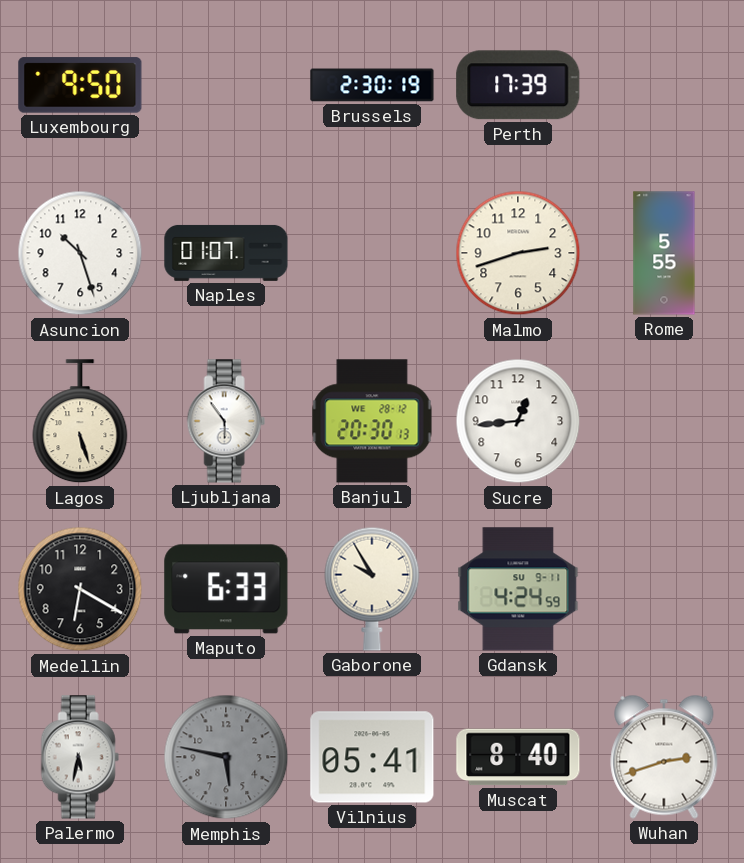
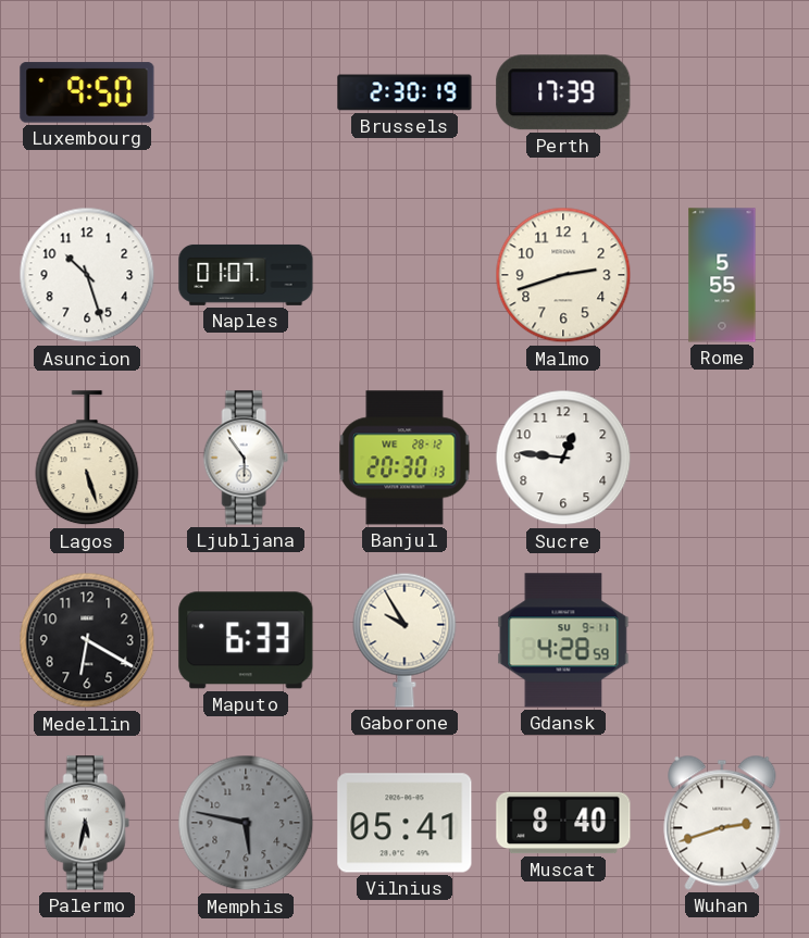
Sucre: 12:44 -> 12:46 (563, 458)
Gdansk: 4:24 -> 4:28 (563, 640)
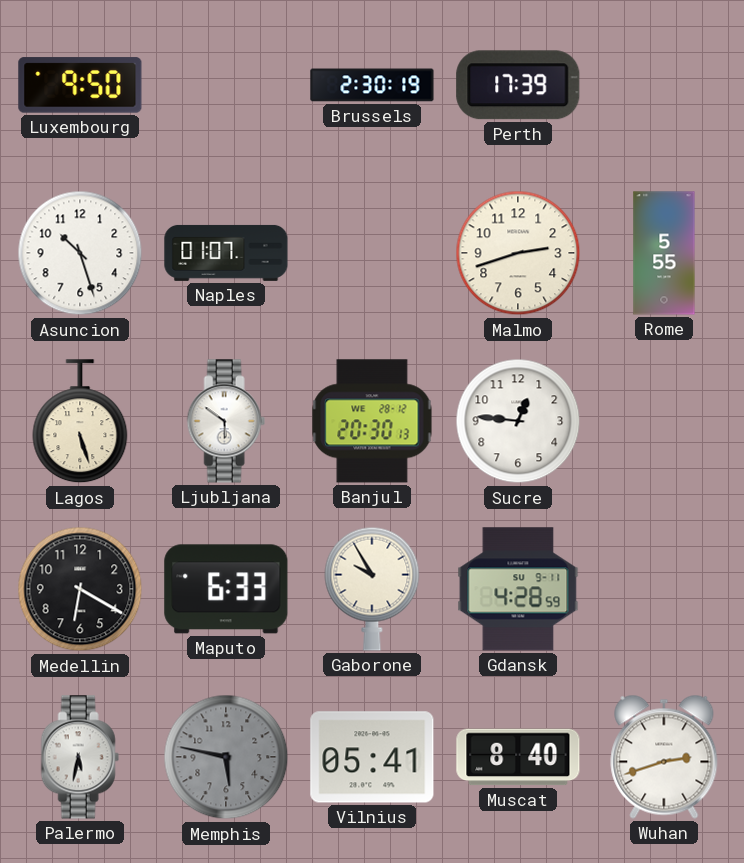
Ljubljana: 5:54 -> 5:51 (226, 421)
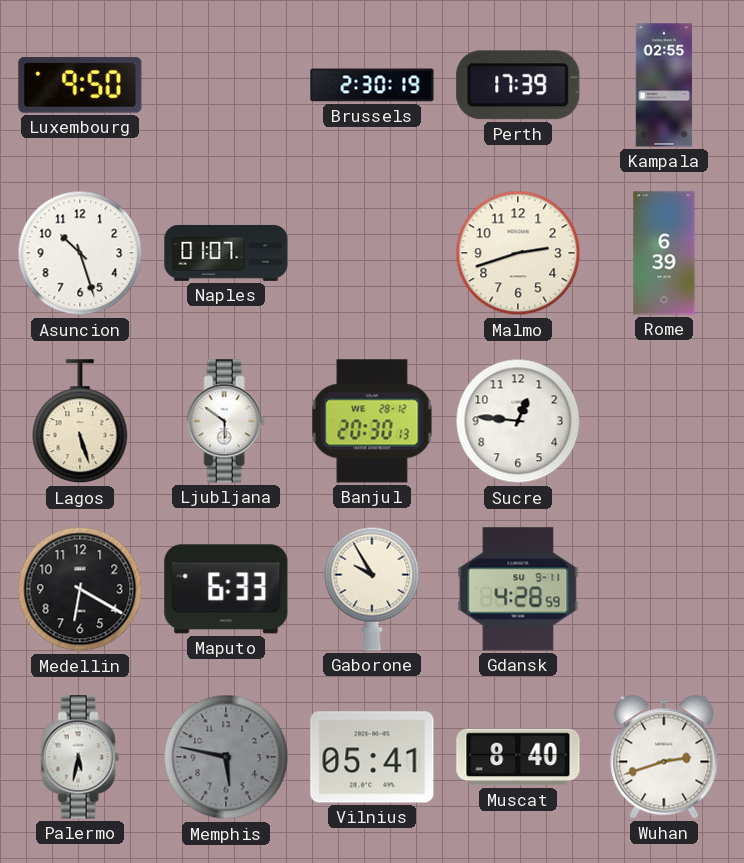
Kampala: none -> 02:55 (664, 85)
Rome: 5:55 -> 6:39 (664, 253)
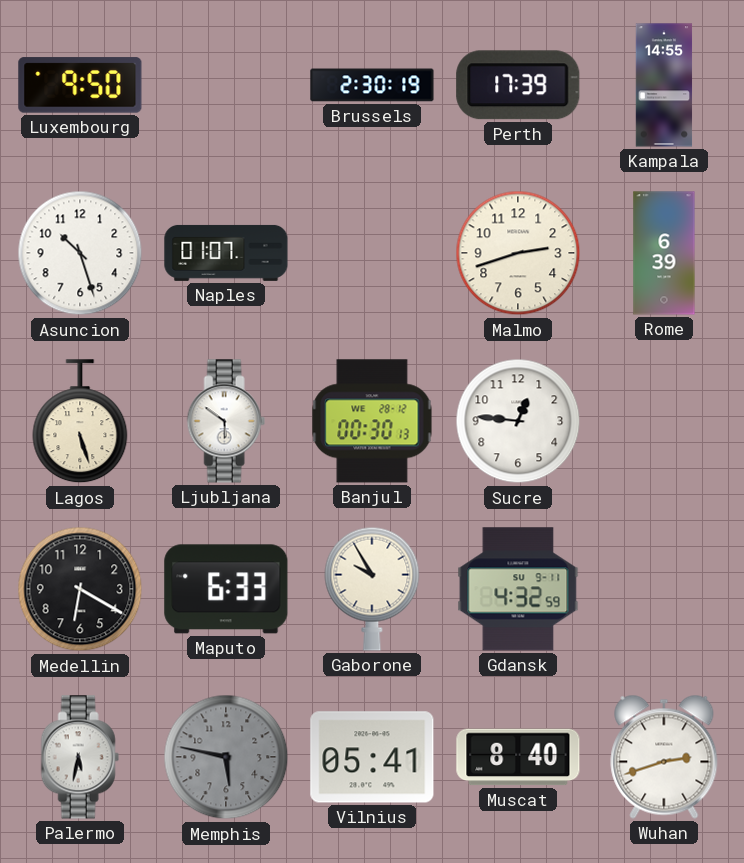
Kampala: 02:55 -> 14:55 (664, 85)
Banjul: 20:30 -> 00:30 (372, 421)
Gdansk: 4:28 -> 4:32 (518, 589)
